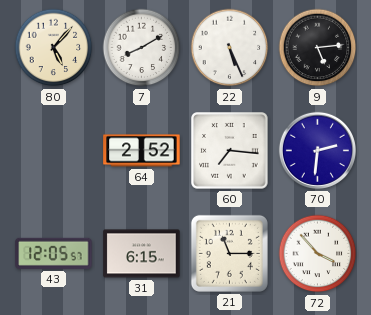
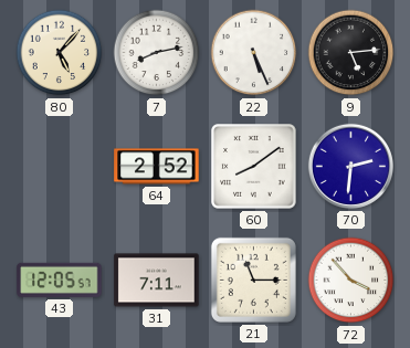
7: 8:10 -> 8:13 (157, 53)
60: 7:16 -> 8:09 (254, 167)
31: 6:15 -> 7:11 (157, 281)
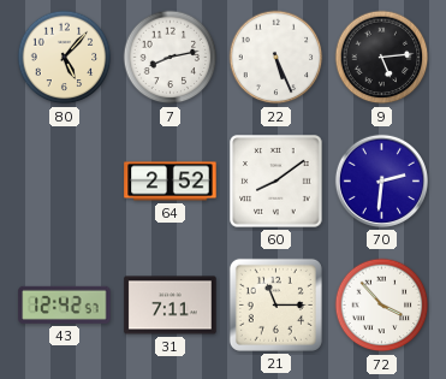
43: 12:05 -> 12:42 (65, 304)
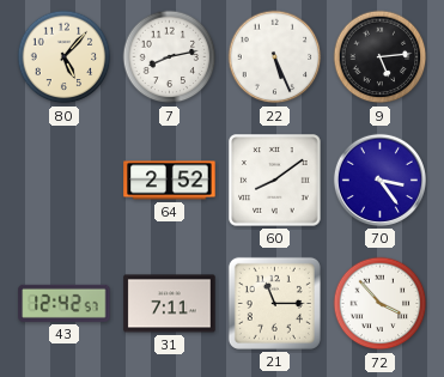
70: 2:31 -> 3:24 (379, 180)
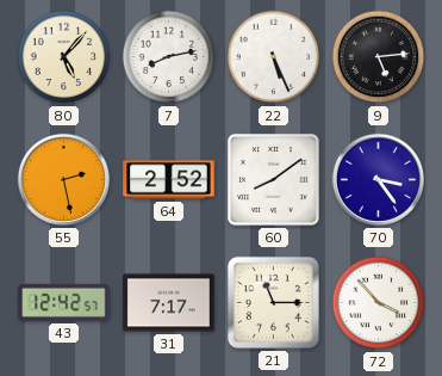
55: none -> 2:28 (63, 179)
31: 7:11 -> 7:17 (169, 303)
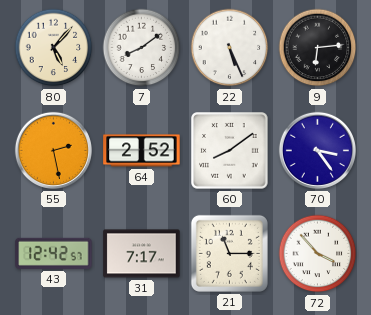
7: 8:13 -> 8:09 (142, 48)
9: 5:14 -> 6:14 (318, 48)
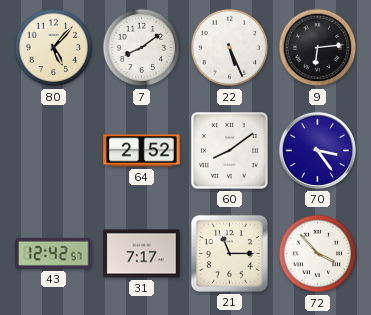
55: 2:28 -> none (53, 150)
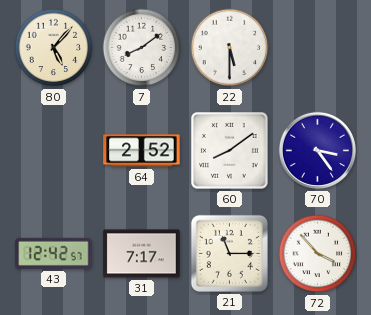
22: 5:26 -> 5:30 (230, 48)
9: 6:14 -> none (318, 48)
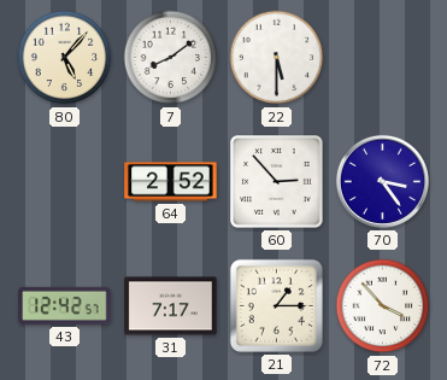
60: 8:09 -> 2:53 (277, 182)
21: 11:15 -> 1:15 (276, 305)
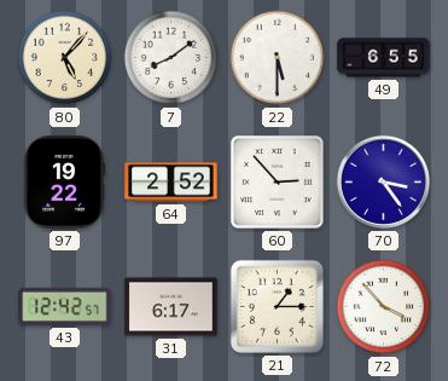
49: none -> 6:55 (384, 58)
97: none -> 19:22 (64, 183)
31: 7:17 -> 6:17 (171, 307)
